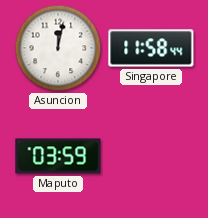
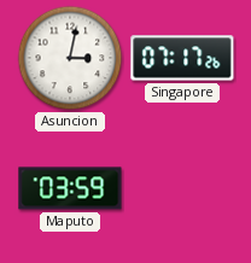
Asuncion: 12:02 -> 3:02 (70, 58)
Singapore: 11:58 -> 07:17 (182, 58)
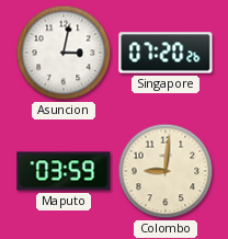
Singapore: 07:17 -> 07:20 (166, 53)
Colombo: none -> 9:01 (166, 171)
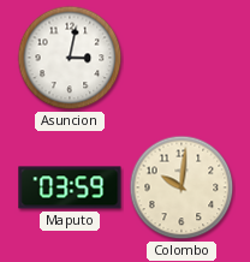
Singapore: 07:20 -> none (166, 53)
Colombo: 9:01 -> 10:01 (181, 187)
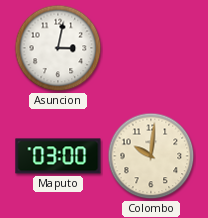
Maputo: 03:59 -> 03:00 (58, 156)
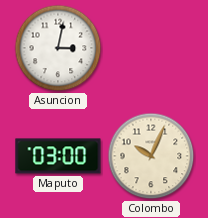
Colombo: 10:01 -> 10:04 (151, 156)
